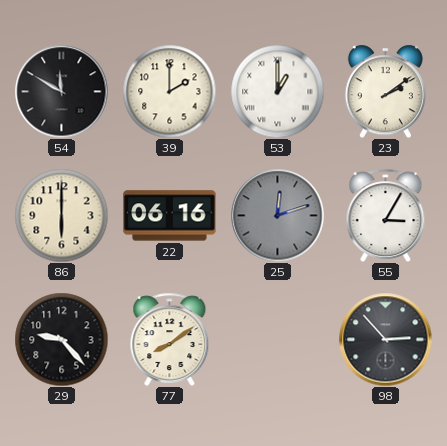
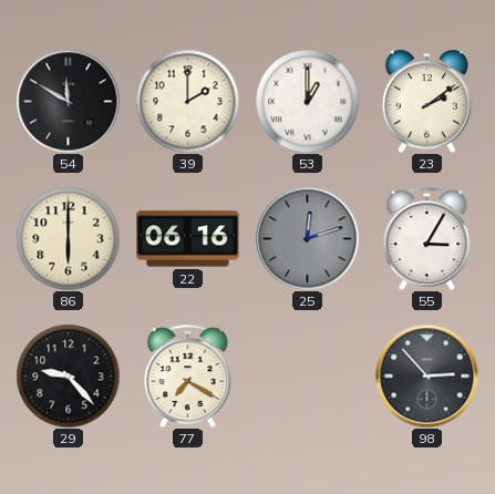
77: 8:09 -> 7:20 (188, 375)
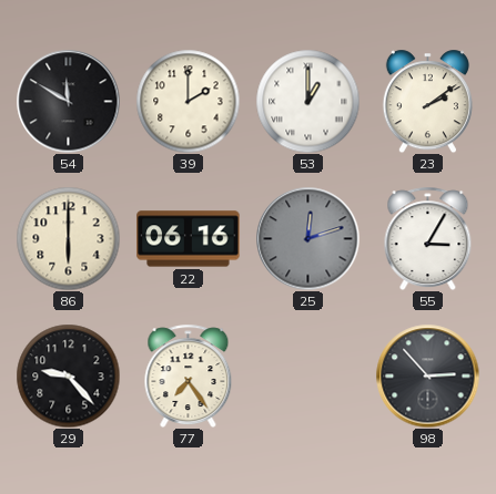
77: 7:20 -> 7:24 (189, 375)
